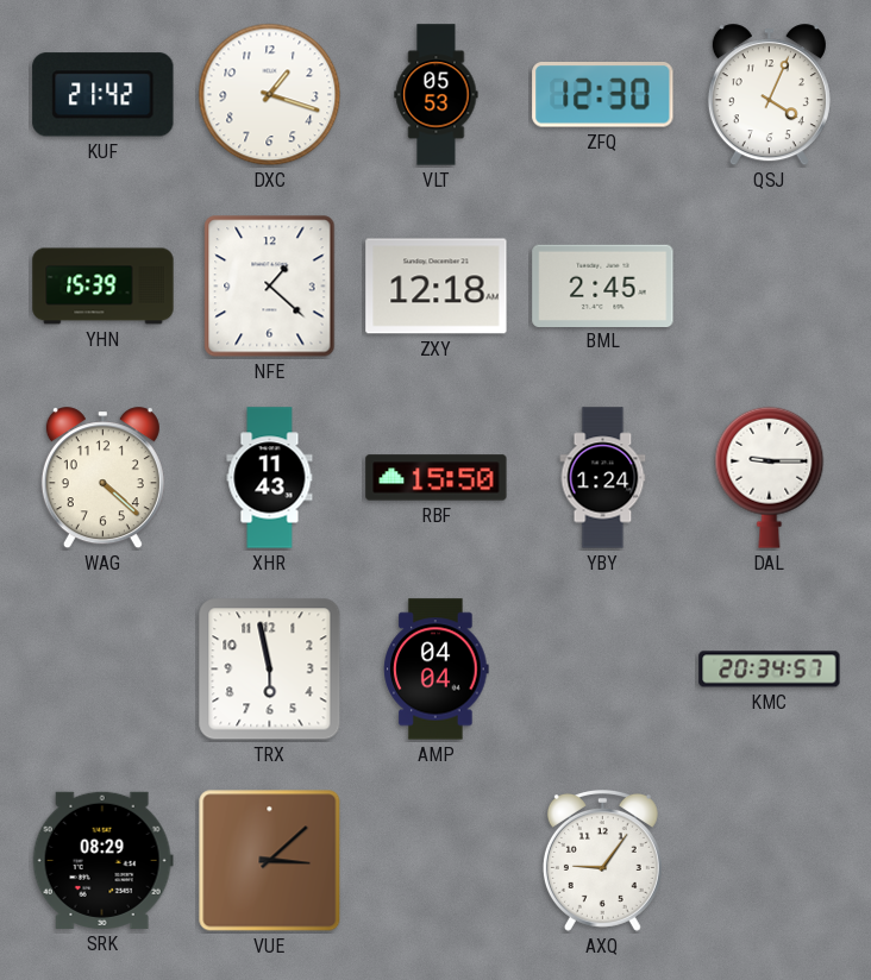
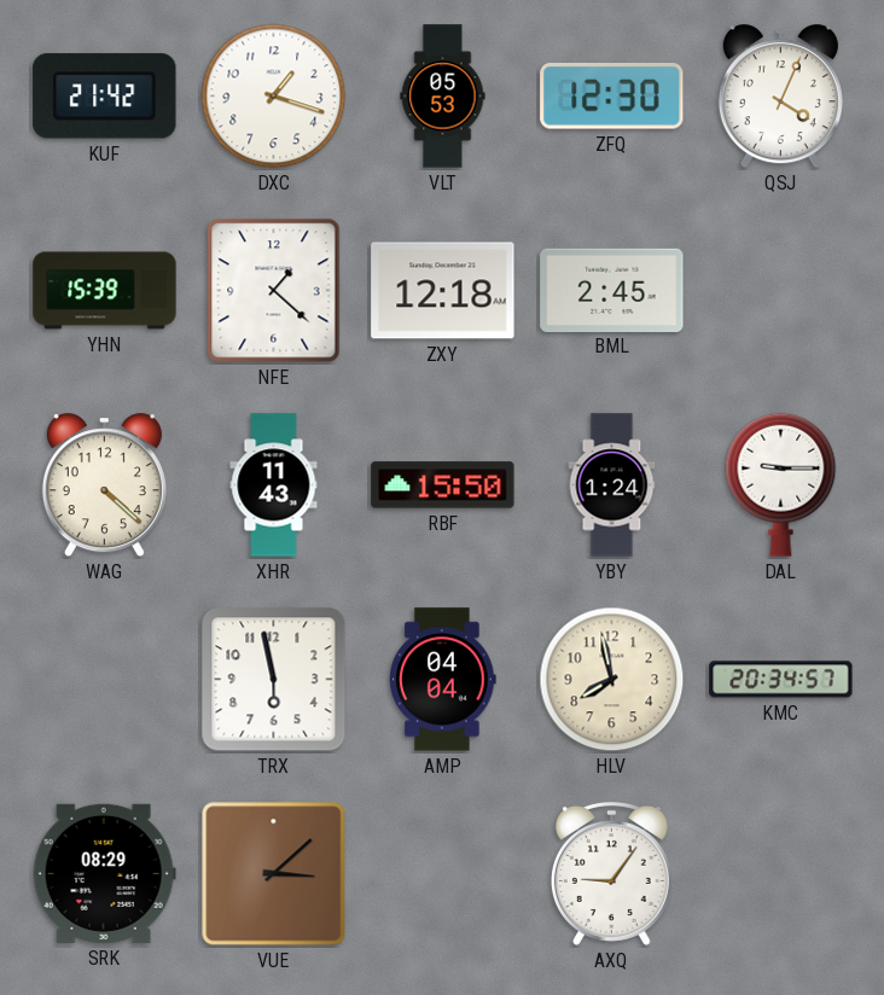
HLV: none -> 7:58 (612, 680)
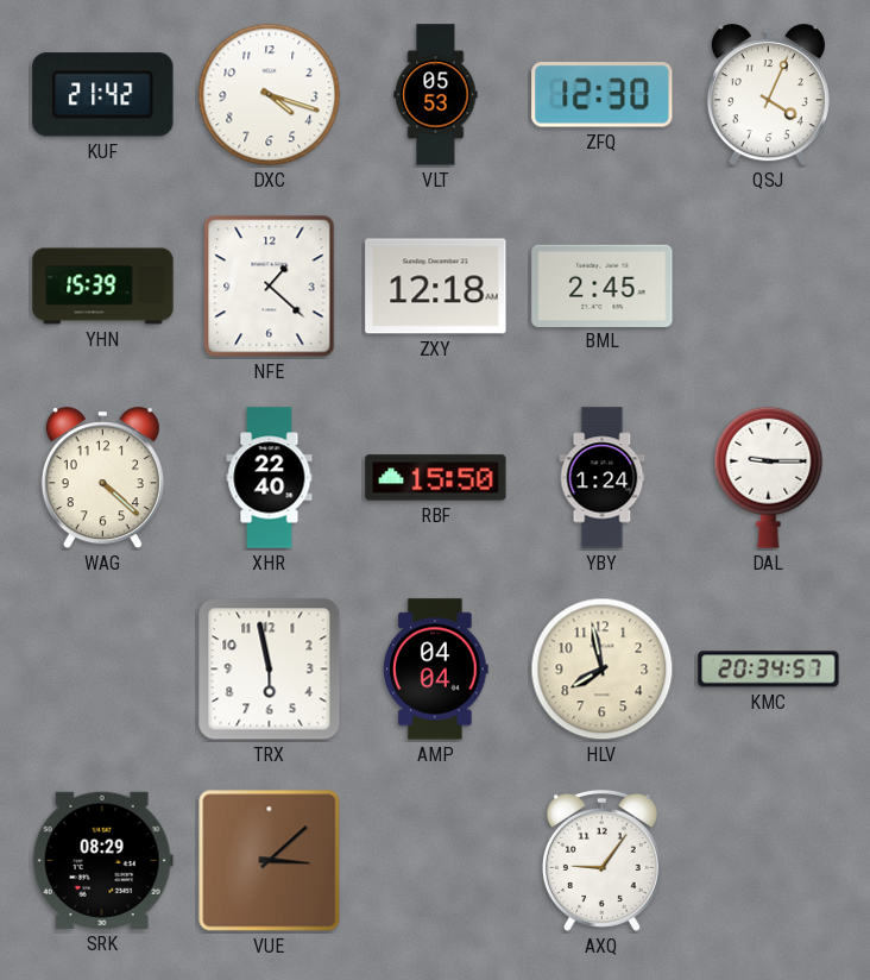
DXC: 1:18 -> 4:18 (270, 95)
XHR: 11:43 -> 22:40 (270, 478)
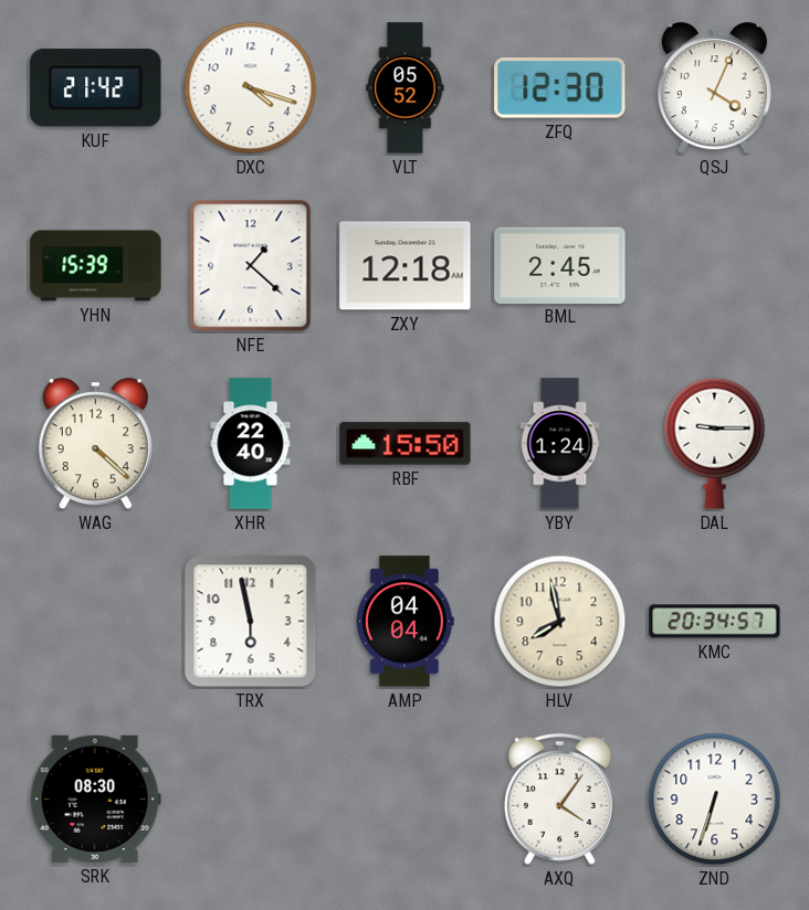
VLT: 05:53 -> 05:52 (406, 88)
SRK: 08:29 -> 08:30 (95, 798)
VUE: 3:08 -> none (270, 861)
AXQ: 9:06 -> 4:06 (559, 798)
ZND: none -> 6:33 (715, 800)
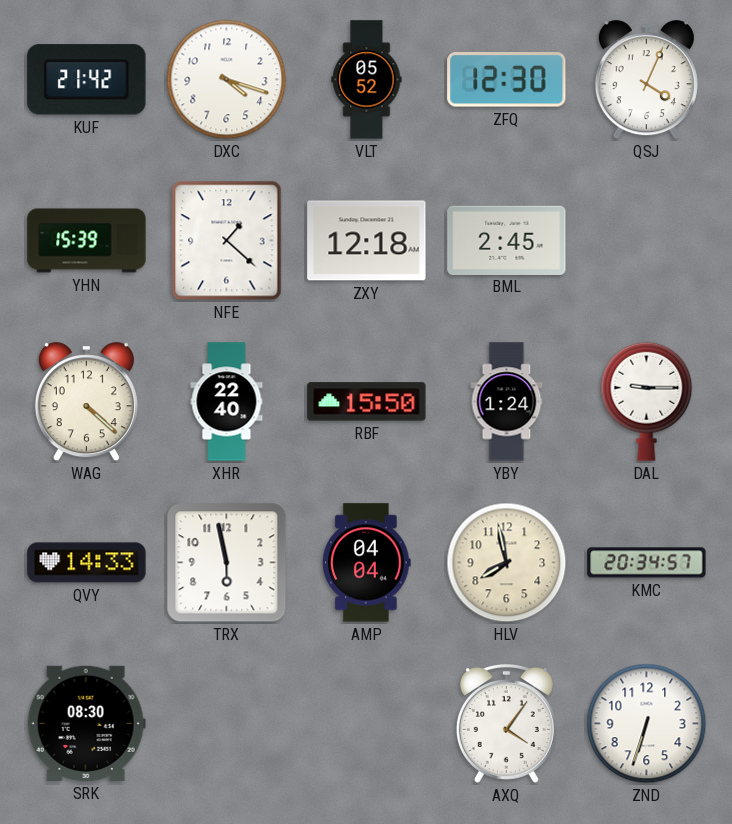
QVY: none -> 14:33 (87, 563)
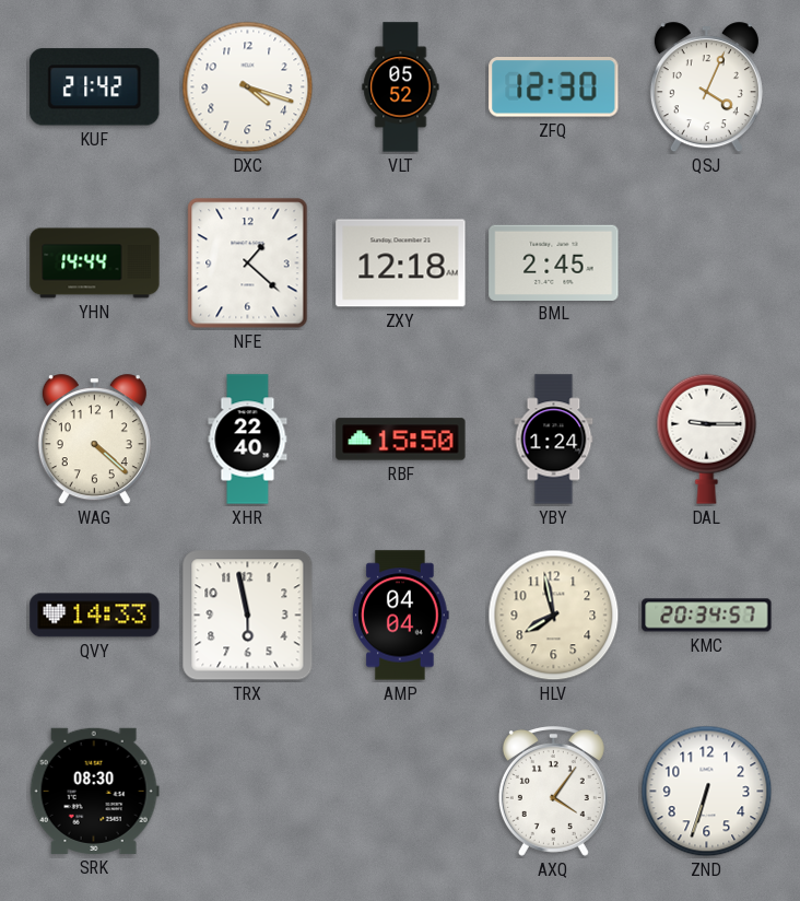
YHN: 15:39 -> 14:44 (95, 264)
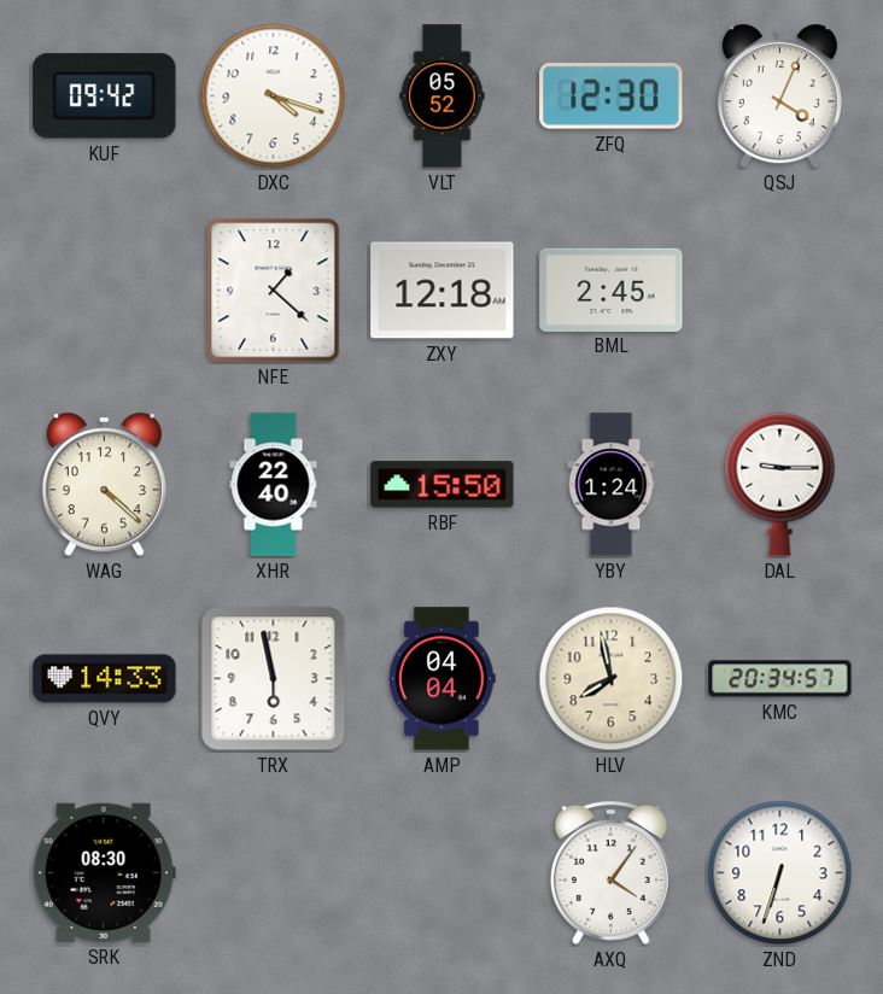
KUF: 21:42 -> 09:42 (105, 97)
YHN: 14:44 -> none (95, 264)
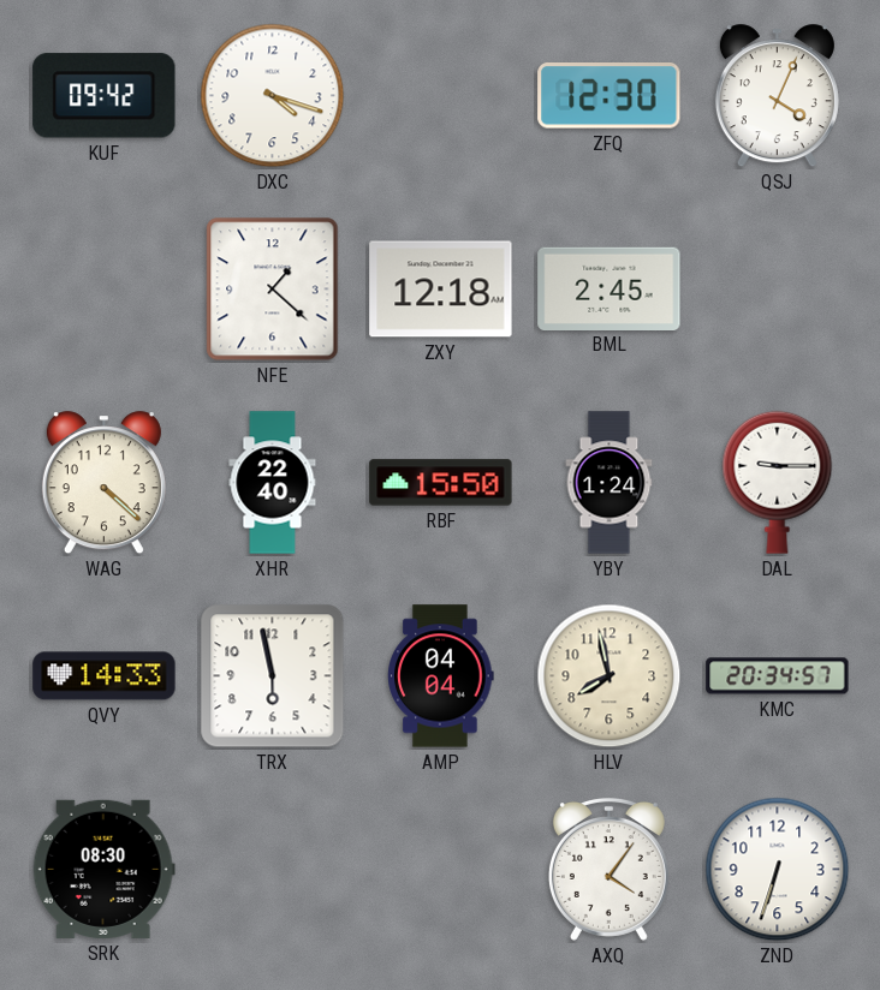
VLT: 05:52 -> none (443, 97)
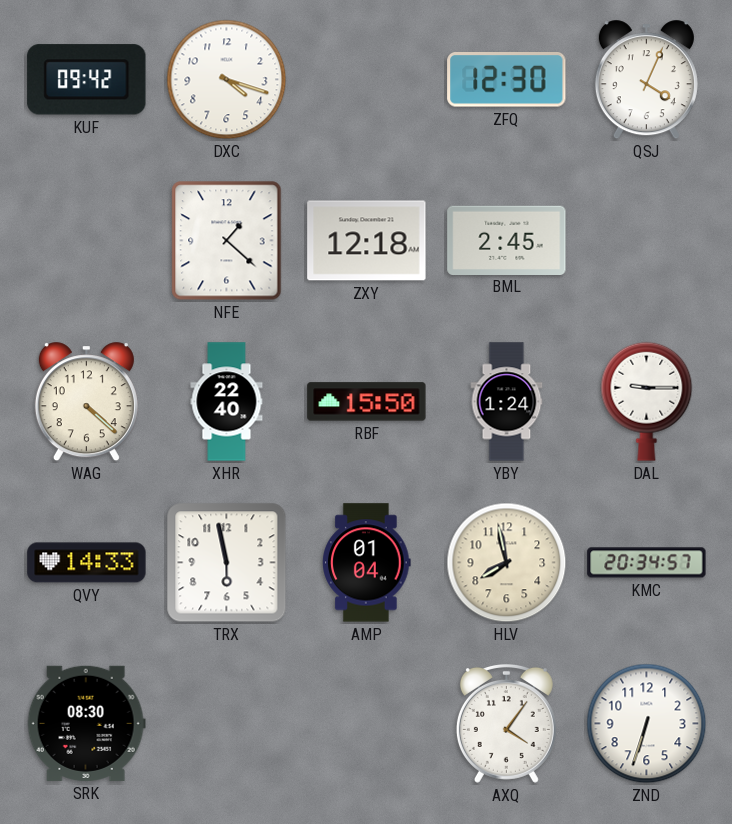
AMP: 04:04 -> 01:04 (367, 563)
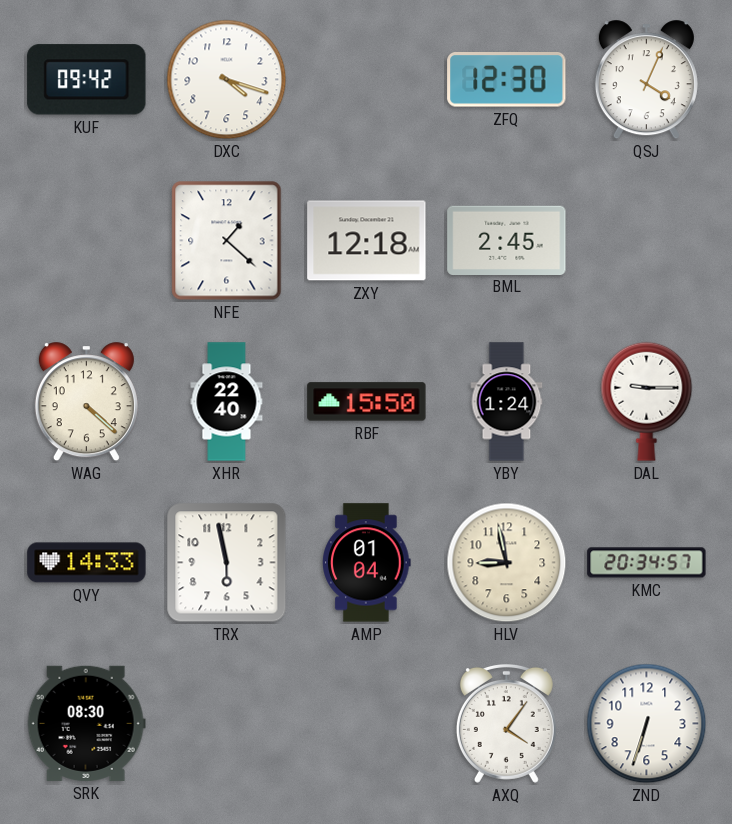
HLV: 7:58 -> 8:58 (507, 563)
